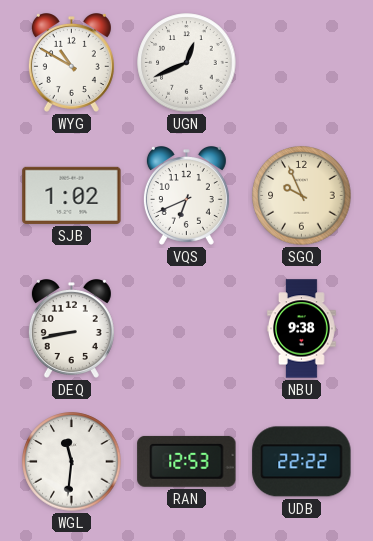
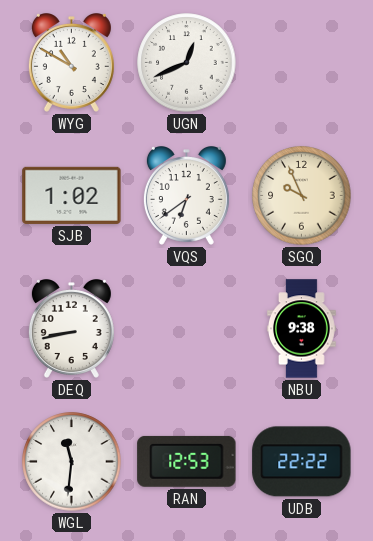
VQS: 6:41 -> 6:39 (186, 196)
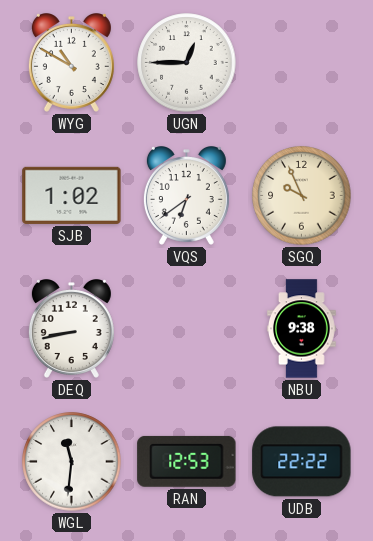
UGN: 12:41 -> 12:45 (187, 63)
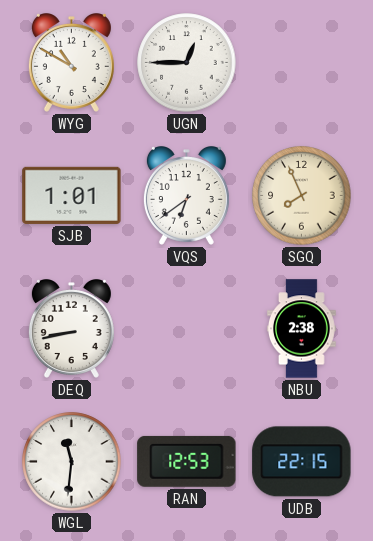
SJB: 1:02 -> 1:01 (72, 195)
SGQ: 9:56 -> 7:56 (302, 196)
NBU: 9:38 -> 2:38 (302, 329)
UDB: 22:22 -> 22:15 (302, 462)
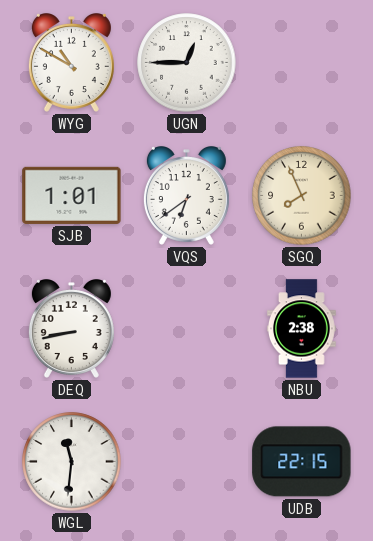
RAN: 12:53 -> none (187, 461)
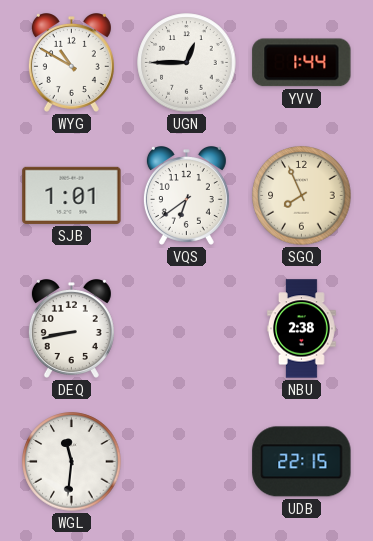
YVV: none -> 1:44 (302, 63)
